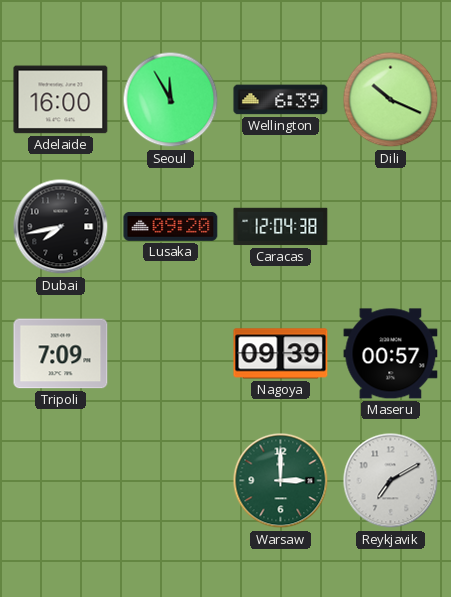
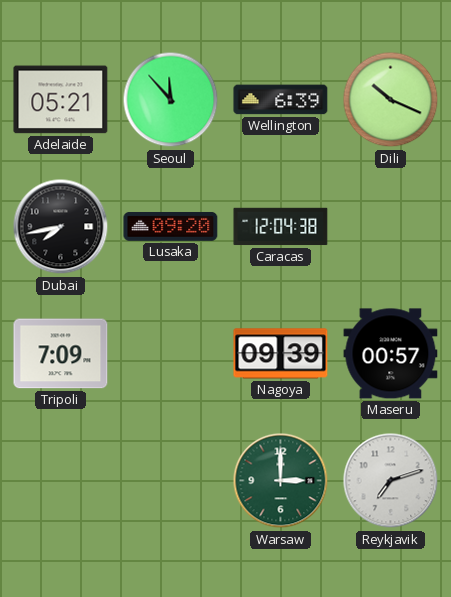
Adelaide: 16:00 -> 05:21 (61, 100)
Seoul: 11:55 -> 11:53 (171, 100)
Reykjavik: 7:10 -> 7:12 (391, 481)
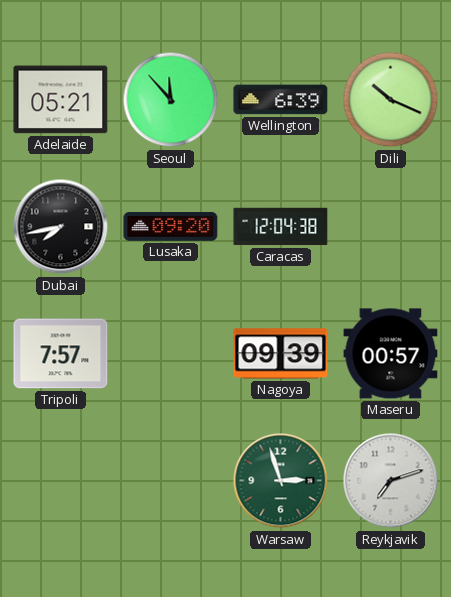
Tripoli: 7:09 -> 7:57 (61, 354)
Warsaw: 3:00 -> 2:57 (281, 481)
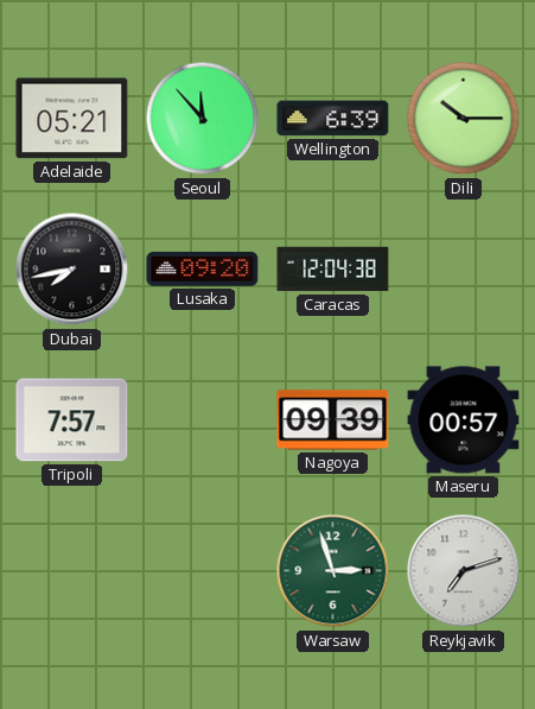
Dili: 10:19 -> 10:15 (464, 119)
